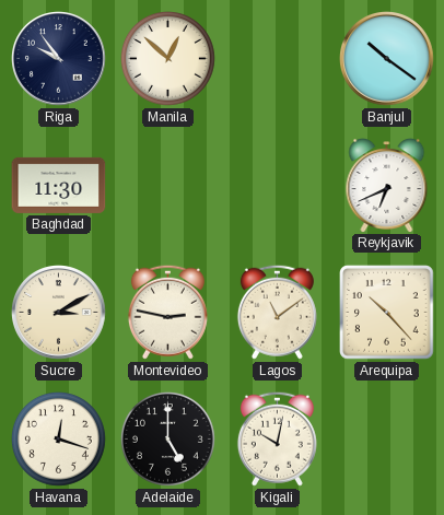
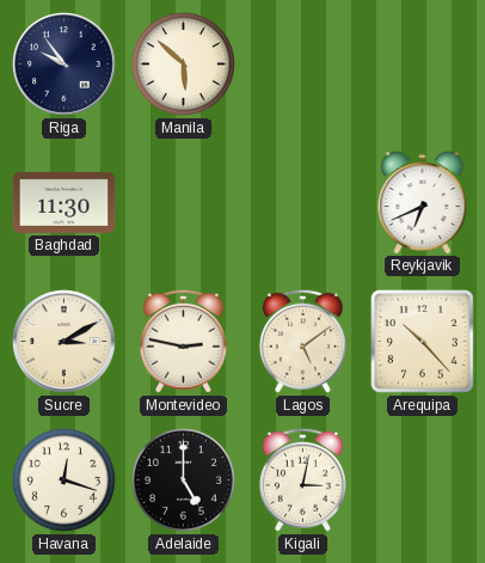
Manila: 12:52 -> 5:52 (183, 63)
Banjul: 10:21 -> none (387, 59)
Lagos: 11:09 -> 5:09 (302, 341)
Kigali: 10:02 -> 3:02 (302, 479)
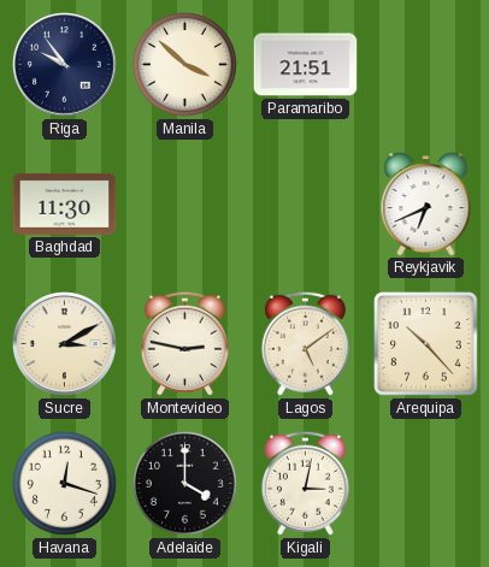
Manila: 5:52 -> 3:52 (184, 64)
Paramaribo: none -> 21:51 (306, 65)
Adelaide: 5:00 -> 4:00 (184, 483)
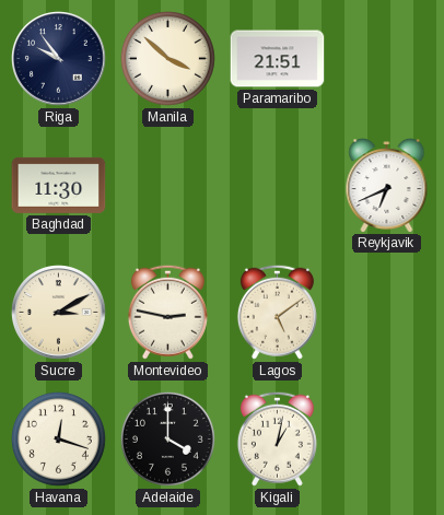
Arequipa: 10:23 -> none (426, 344)
Kigali: 3:02 -> 1:02 (277, 438)
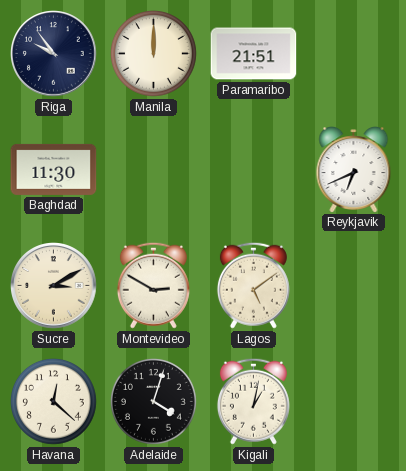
Manila: 3:52 -> 12:00 (153, 53)
Montevideo: 2:47 -> 2:50 (153, 285)
Havana: 12:18 -> 12:22 (53, 401)
Adelaide: 4:00 -> 4:03 (153, 401)
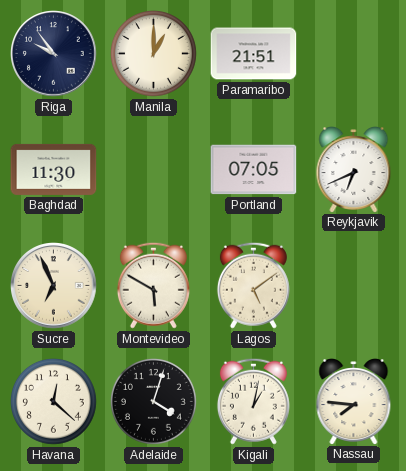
Manila: 12:00 -> 1:00 (153, 53)
Portland: none -> 07:05 (254, 170)
Sucre: 3:10 -> 6:56 (54, 286)
Montevideo: 2:50 -> 5:50 (153, 285)
Nassau: none -> 7:46 (354, 402)
